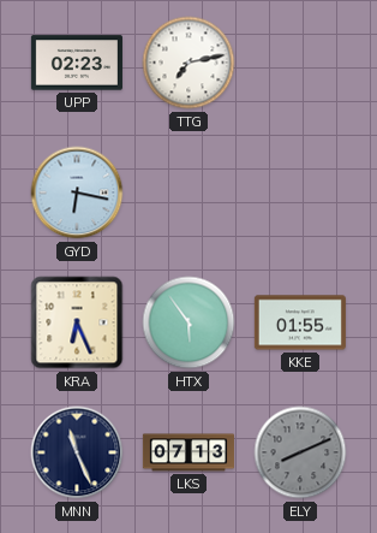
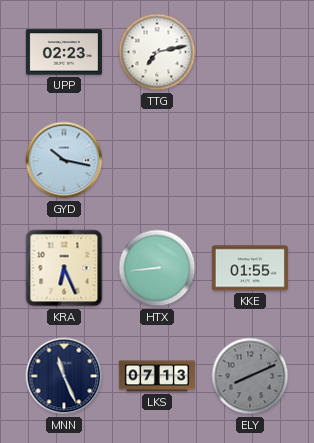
GYD: 6:17 -> 10:17 (64, 160)
HTX: 5:54 -> 8:44 (157, 268)
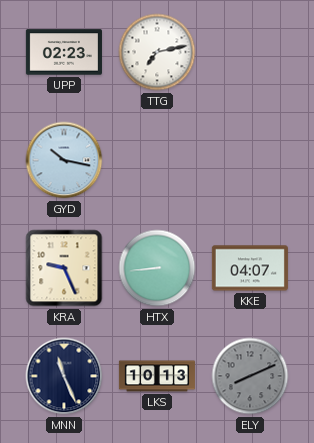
KRA: 6:26 -> 9:26 (64, 268)
KKE: 01:55 -> 04:07 (250, 268)
LKS: 07:13 -> 10:13 (157, 376)
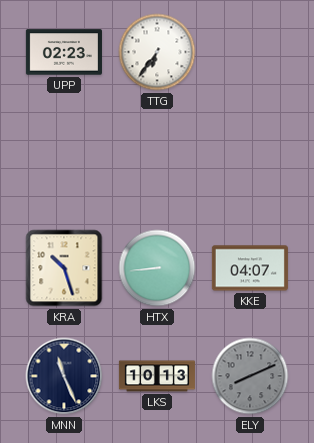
TTG: 7:13 -> 6:36 (157, 52)
GYD: 10:17 -> none (64, 160)
KRA: 9:26 -> 10:27 (64, 268)
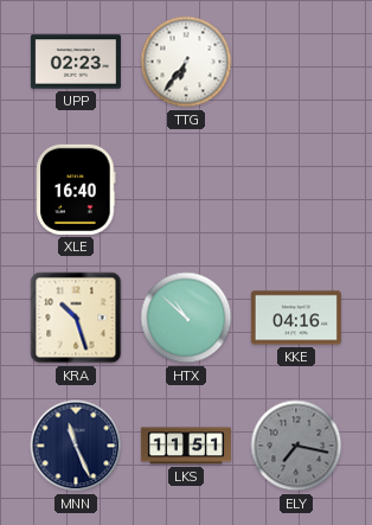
XLE: none -> 16:40 (76, 190)
HTX: 8:44 -> 10:52 (186, 318)
KKE: 04:07 -> 04:16 (296, 318)
LKS: 10:13 -> 11:51 (186, 446)
ELY: 8:11 -> 7:17 (296, 446)
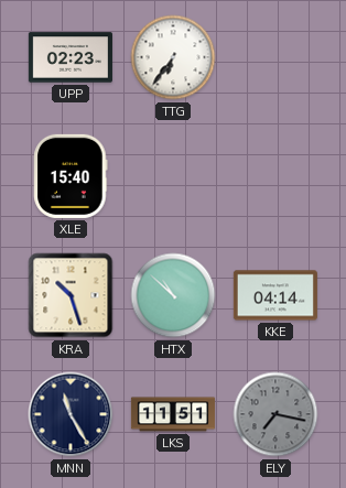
XLE: 16:40 -> 15:40 (71, 176)
KKE: 04:16 -> 04:14 (275, 295)
MNN: 11:26 -> 11:25 (71, 414)
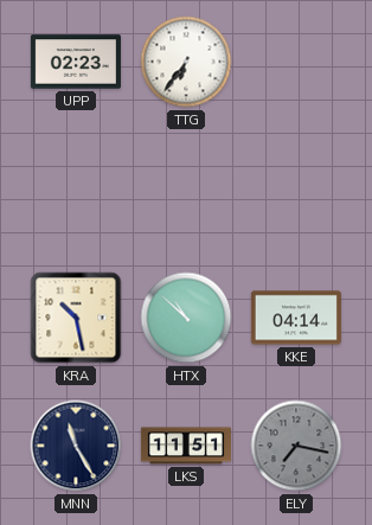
XLE: 15:40 -> none (71, 176)
KRA: 10:27 -> 10:28 (76, 318)
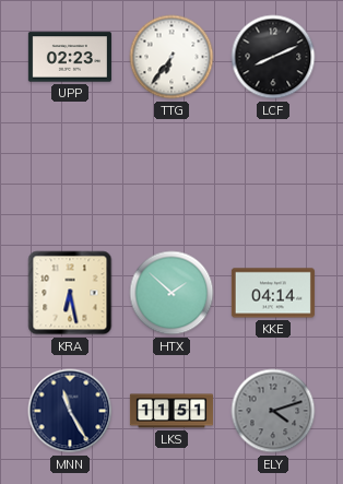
LCF: none -> 8:11 (273, 57)
KRA: 10:28 -> 6:28 (70, 293)
HTX: 10:52 -> 1:52 (171, 293)
ELY: 7:17 -> 4:12 (273, 411)
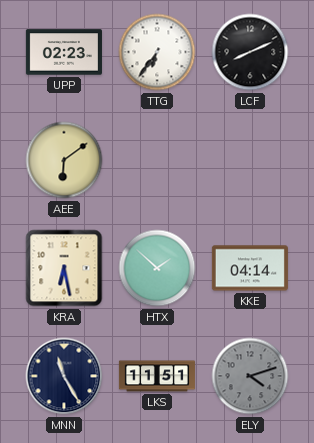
AEE: none -> 6:09 (64, 160)
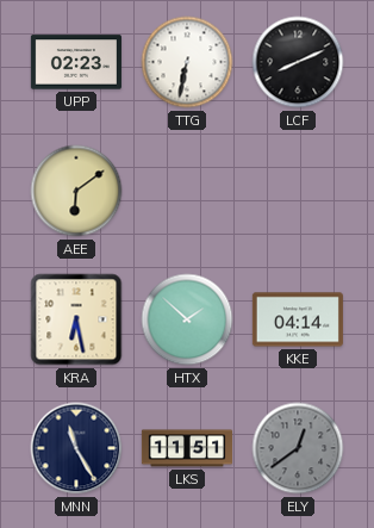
TTG: 6:36 -> 6:32 (187, 62)
ELY: 4:12 -> 12:39 (298, 448)
